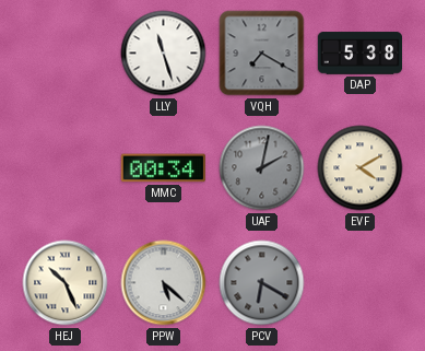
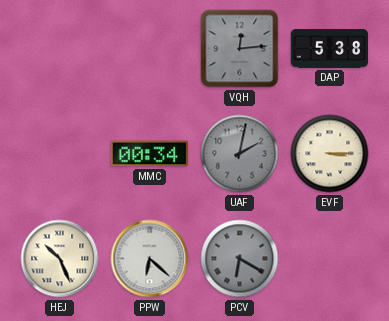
LLY: 11:27 -> none (164, 54)
VQH: 7:20 -> 12:14 (240, 49)
EVF: 4:10 -> 3:15 (330, 154)
PPW: 5:22 -> 6:22 (150, 259)
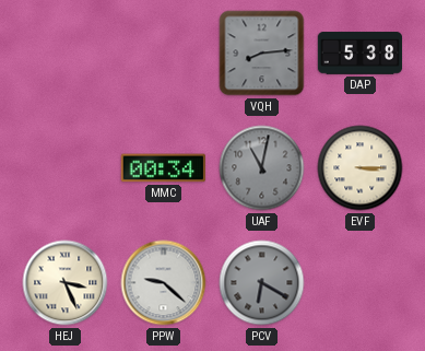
VQH: 12:14 -> 8:14 (262, 54)
UAF: 2:02 -> 11:02 (262, 168)
HEJ: 10:26 -> 3:26 (66, 283)
PPW: 6:22 -> 9:22 (164, 283)
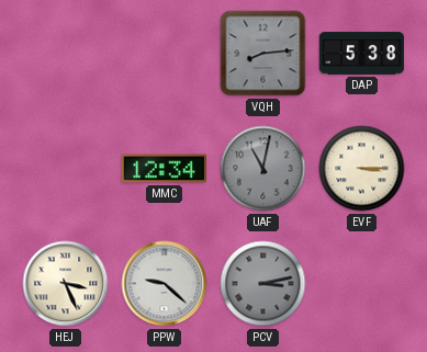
MMC: 00:34 -> 12:34 (164, 169)
PCV: 6:20 -> 3:13 (263, 284)
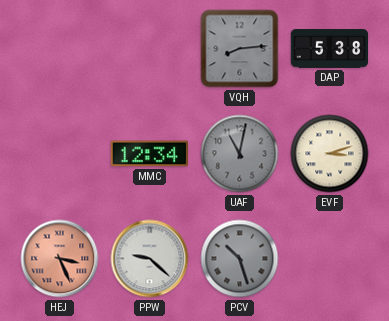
EVF: 3:15 -> 3:12 (330, 154)
HEJ dial: cream -> salmon (60, 259)
PCV: 3:13 -> 10:27 (240, 259)
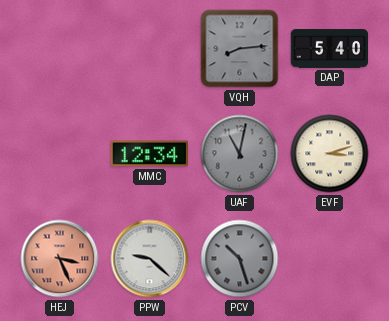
DAP: 5:38 -> 5:40 (330, 49)
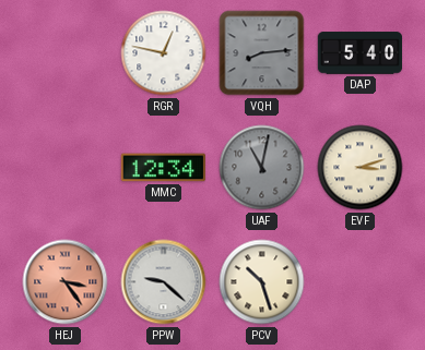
RGR: none -> 12:47 (164, 53)
HEJ: 3:26 -> 3:24 (66, 282)
PCV dial: grey -> cream (262, 282)
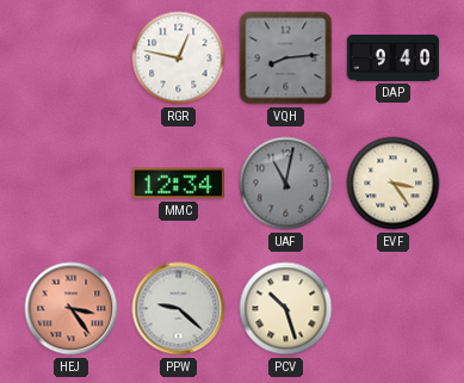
DAP: 5:40 -> 9:40 (394, 58)
EVF: 3:12 -> 3:24 (394, 184)
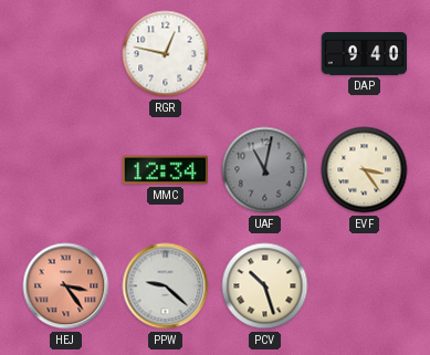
VQH: 8:14 -> none (286, 58)
